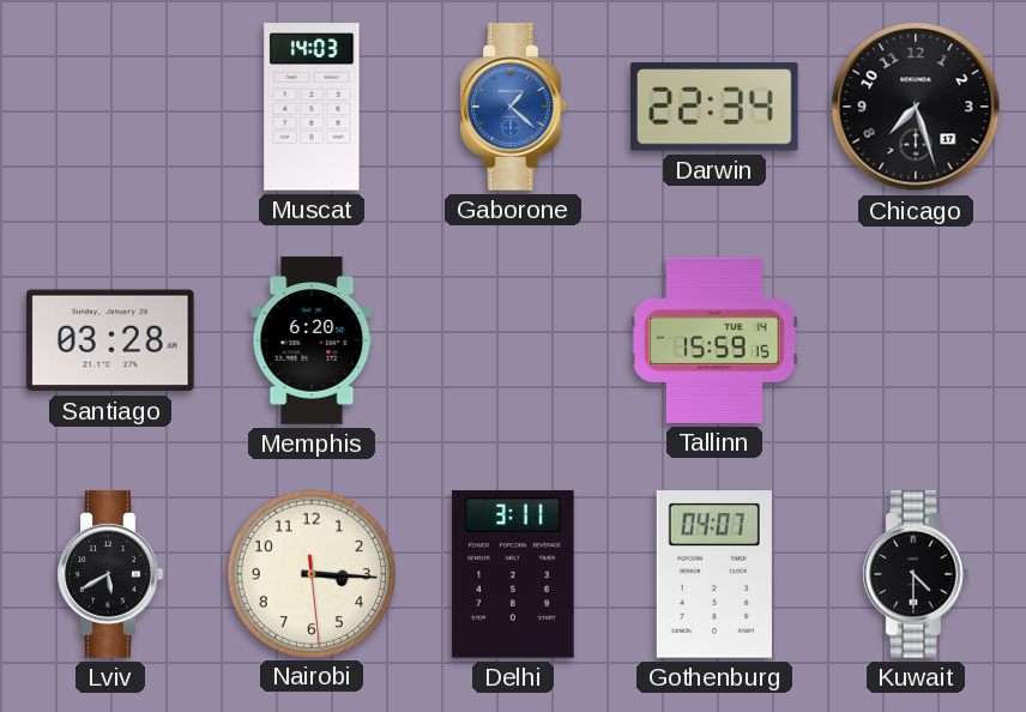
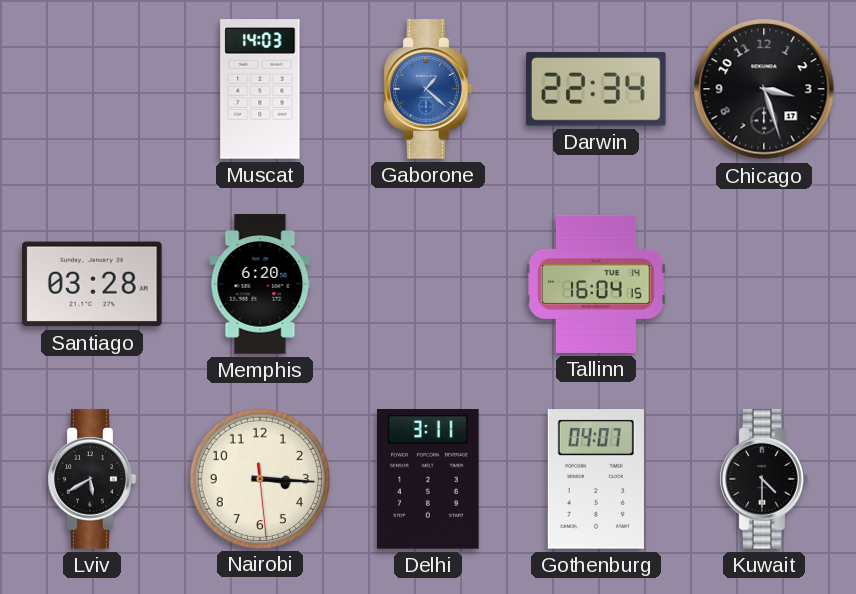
Chicago: 7:27 -> 3:27 (764, 89)
Tallinn: 15:59 -> 16:04 (596, 284)
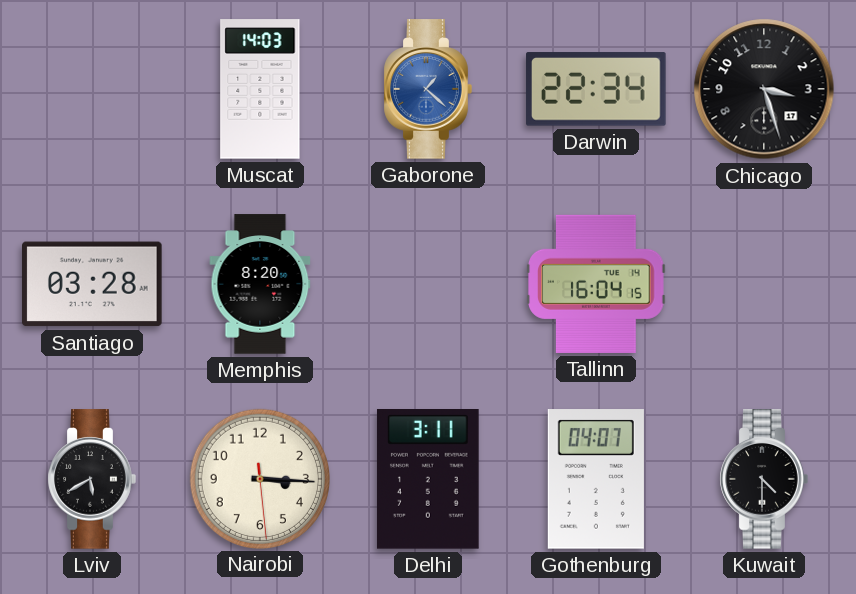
Memphis: 6:20 -> 8:20 (260, 284)
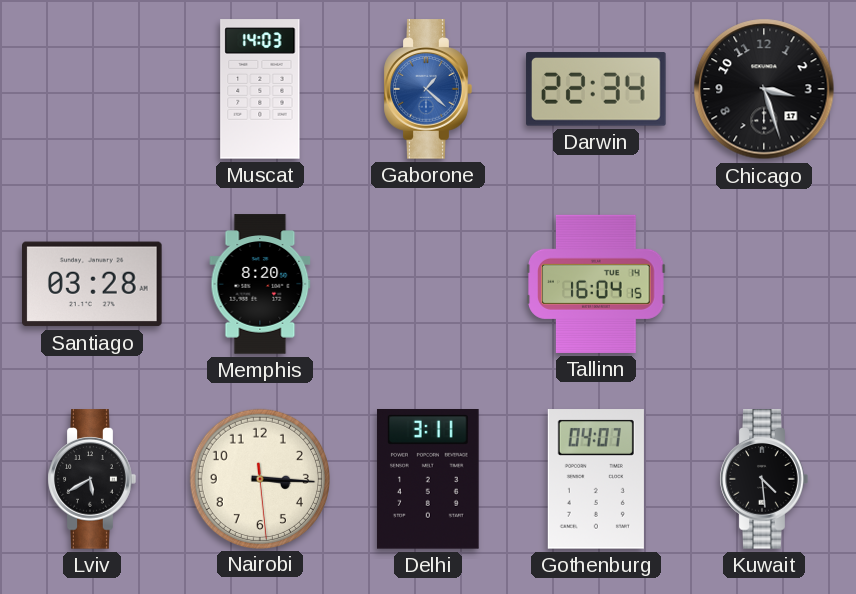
Kuwait: 4:30 -> 4:29 (764, 479)
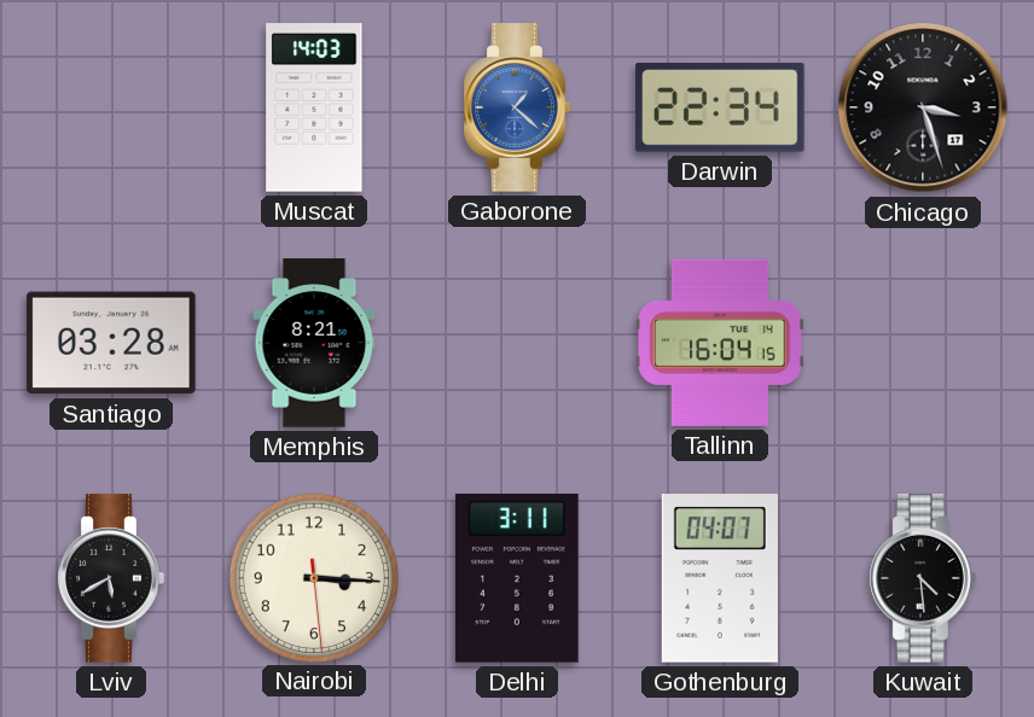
Memphis: 8:20 -> 8:21 (314, 343)
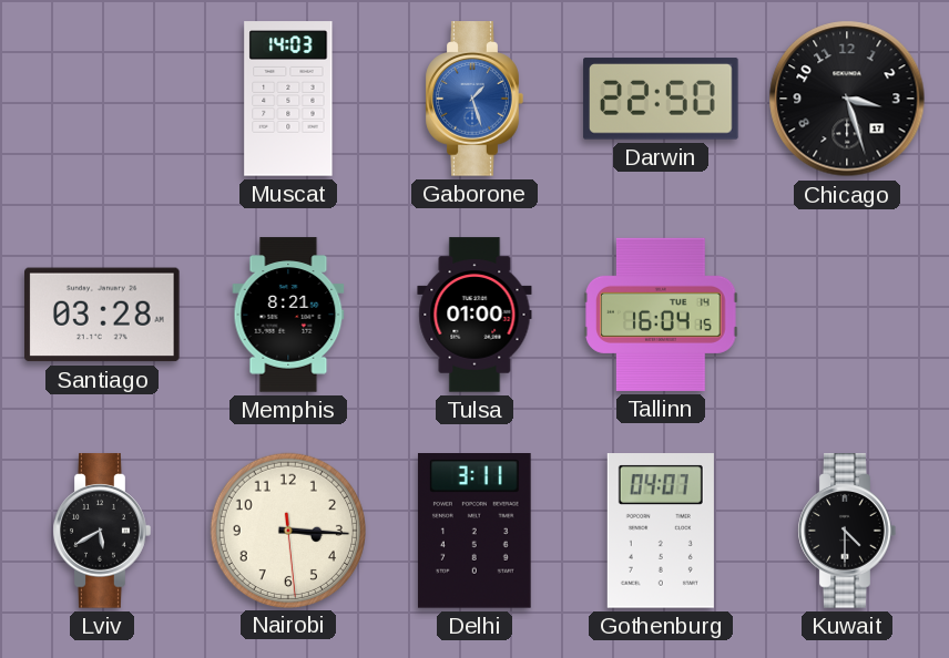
Gaborone: 1:22 -> 1:27 (474, 99)
Darwin: 22:34 -> 22:50 (661, 99)
Tulsa: none -> 01:00 (474, 315)
Kuwait: 4:29 -> 4:30 (847, 531)
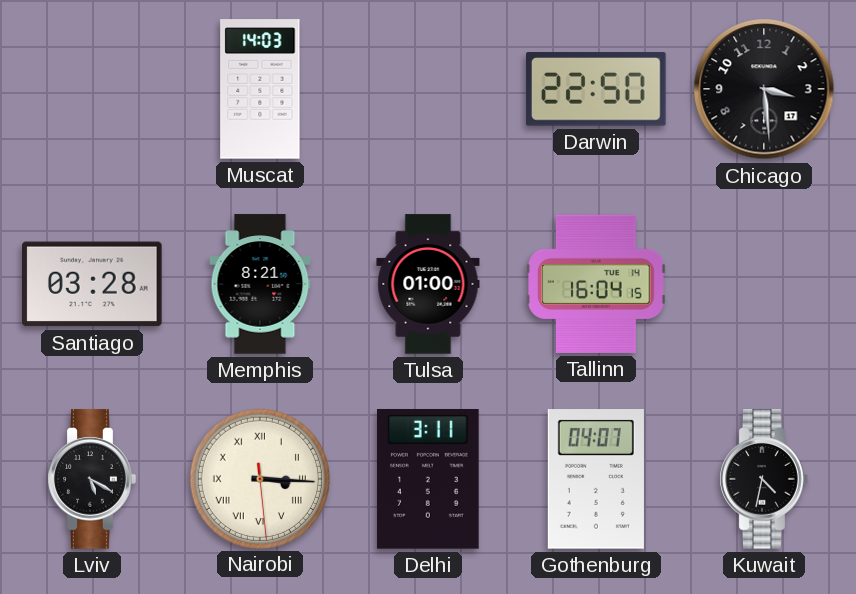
Gaborone: 1:27 -> none (474, 99)
Chicago: 3:27 -> 3:29 (764, 89)
Lviv: 5:40 -> 5:20 (92, 479)
Nairobi numerals: Arabic -> Roman (259, 478)
Kuwait: 4:30 -> 4:32 (764, 479)
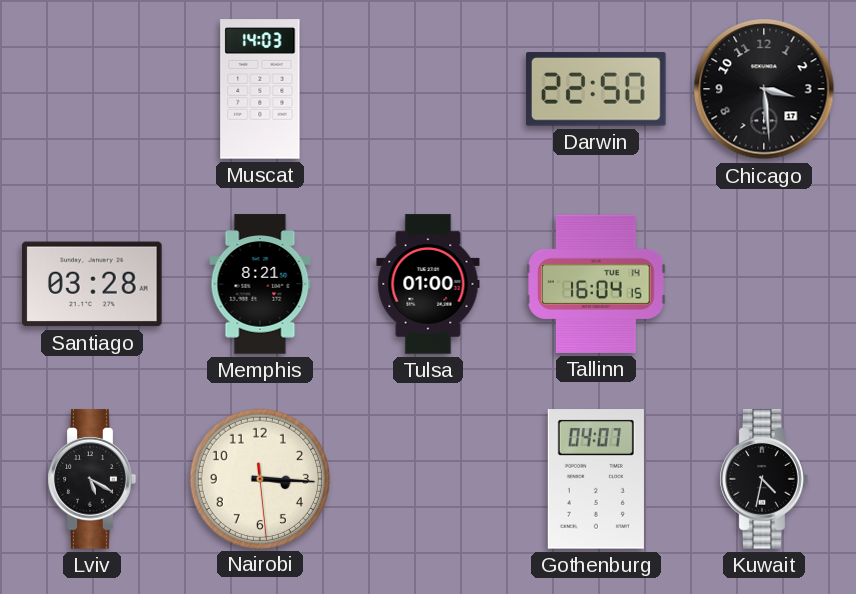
Nairobi numerals: Roman -> Arabic (259, 478)
Delhi: 3:11 -> none (428, 480)
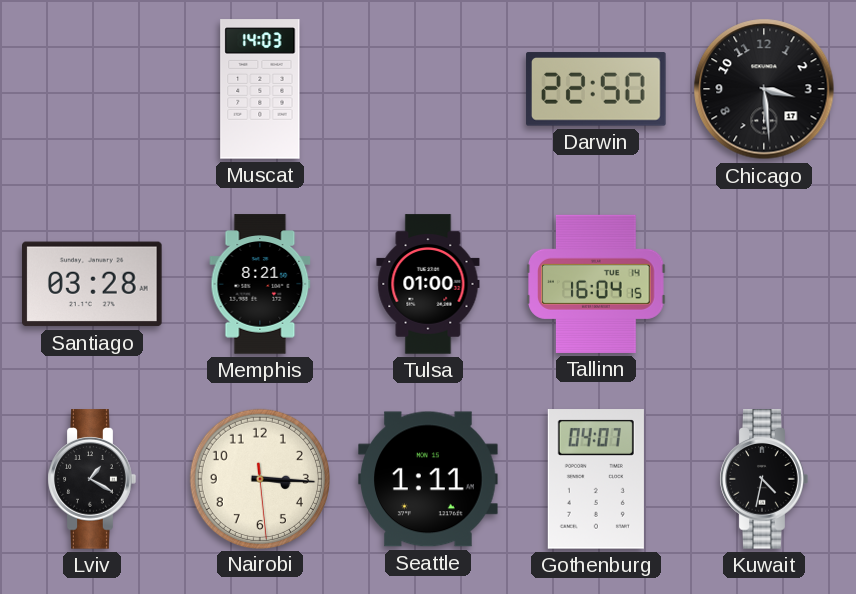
Lviv: 5:20 -> 1:20 (92, 479)
Seattle: none -> 1:11 (428, 479)
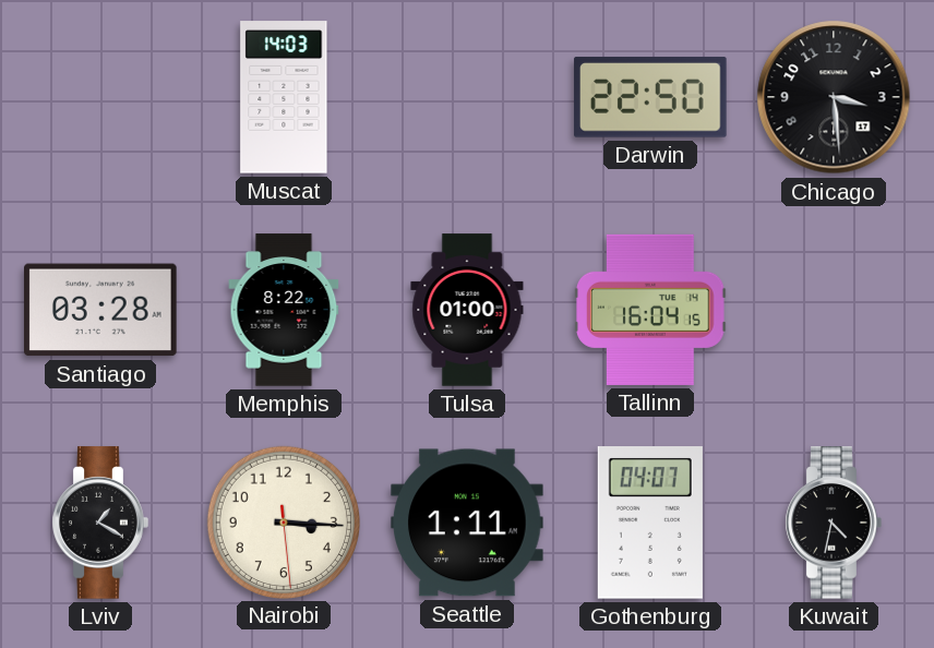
Memphis: 8:21 -> 8:22 (284, 310)
